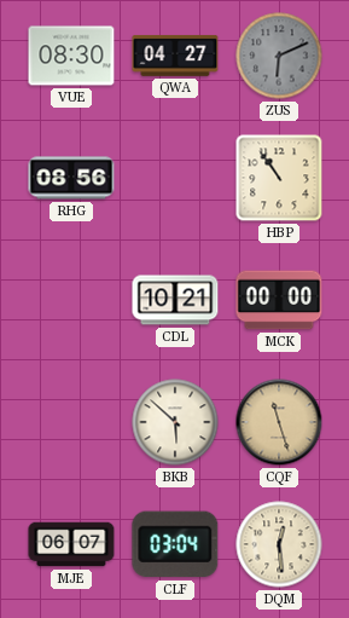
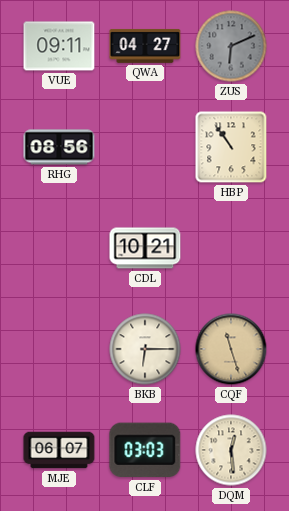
VUE: 08:30 -> 09:11 (59, 46)
MCK: 00:00 -> none (279, 300)
BKB: 5:52 -> 6:15 (145, 349)
CLF: 03:04 -> 03:03 (145, 450)
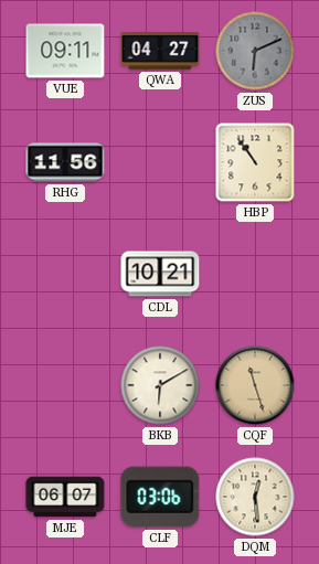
RHG: 08:56 -> 11:56 (65, 162)
BKB: 6:15 -> 6:10 (160, 385)
CLF: 03:03 -> 03:06 (160, 497)
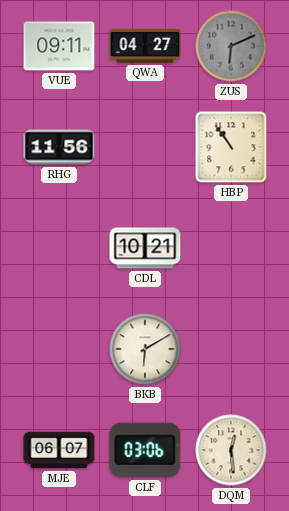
CQF: 11:27 -> none (255, 385)
